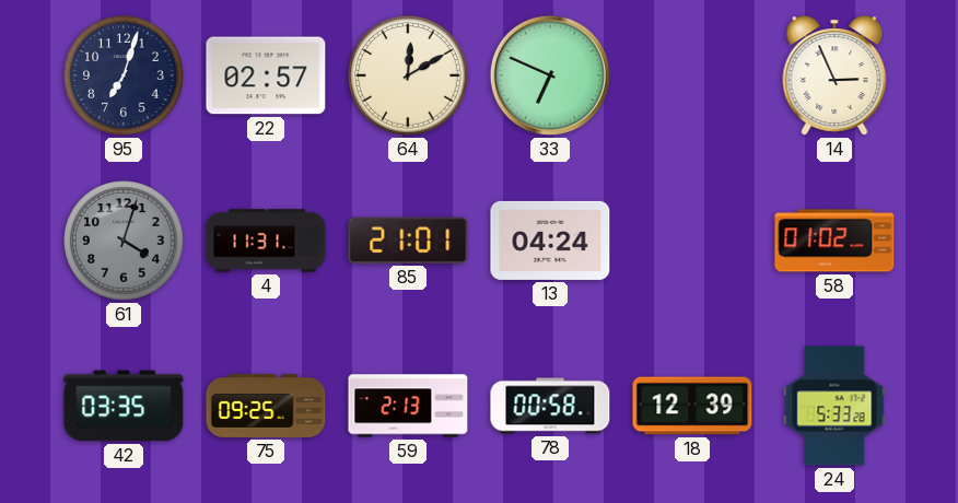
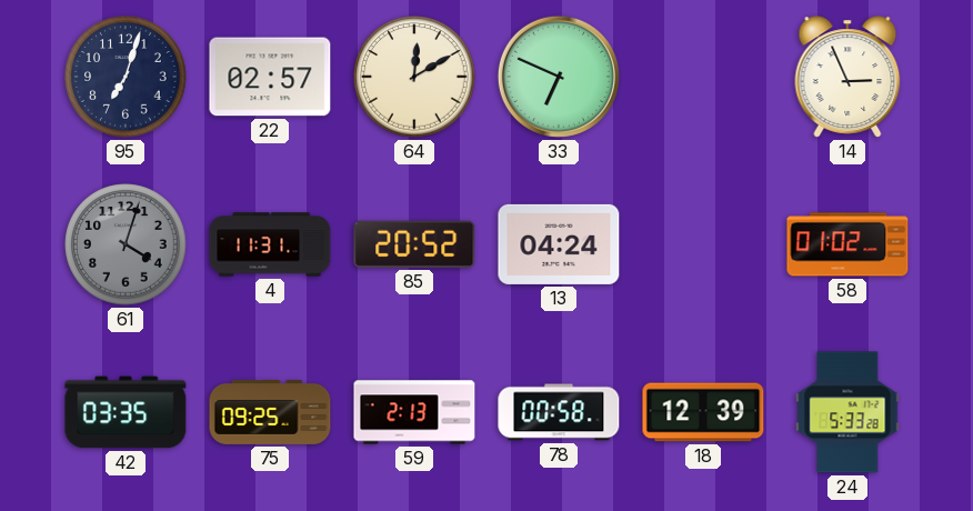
85: 21:01 -> 20:52 (414, 244)
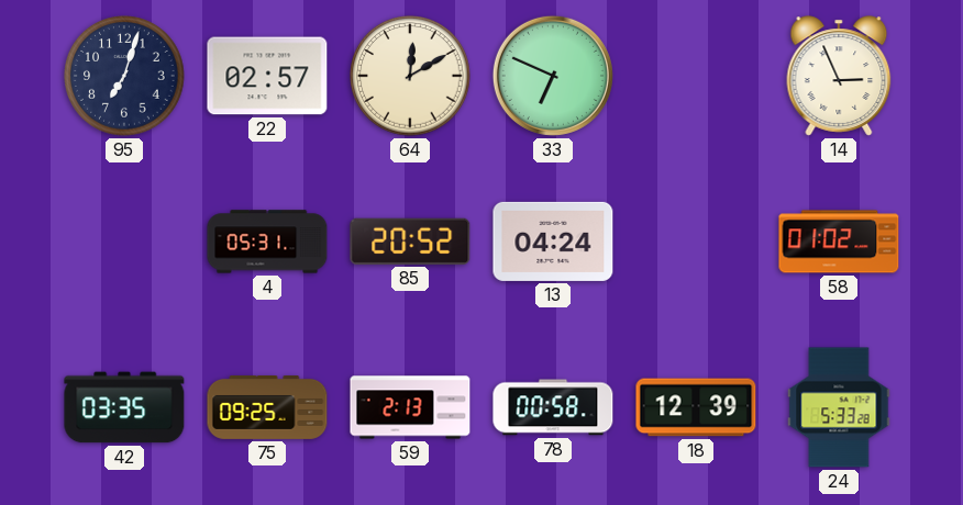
61: 4:03 -> none (126, 244)
4: 11:31 -> 05:31 (267, 242)
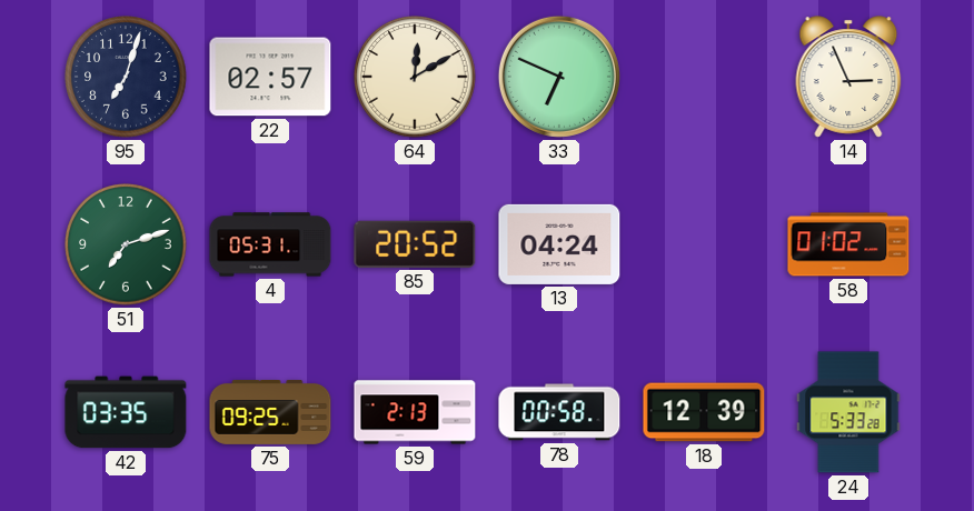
51: none -> 7:12 (126, 244)
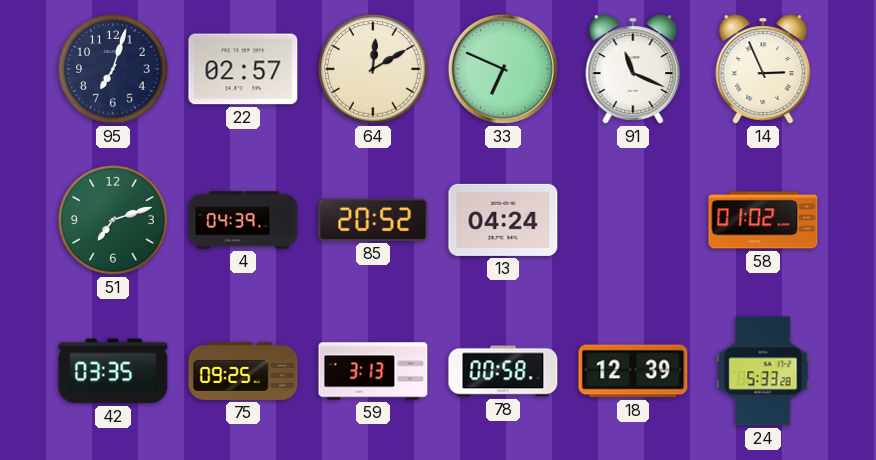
91: none -> 11:19 (633, 69)
4: 05:31 -> 04:39 (243, 220)
59: 2:13 -> 3:13 (373, 371)
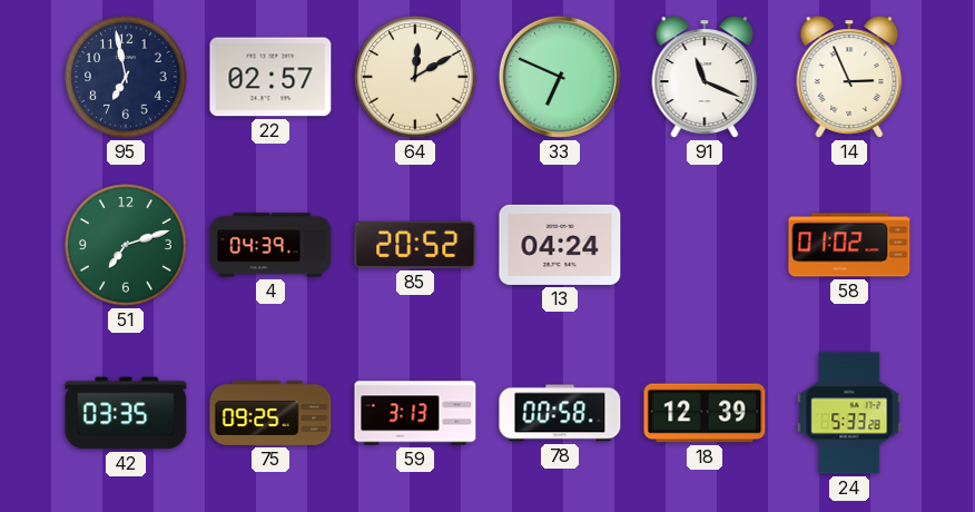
95: 7:03 -> 6:58 (126, 77)
